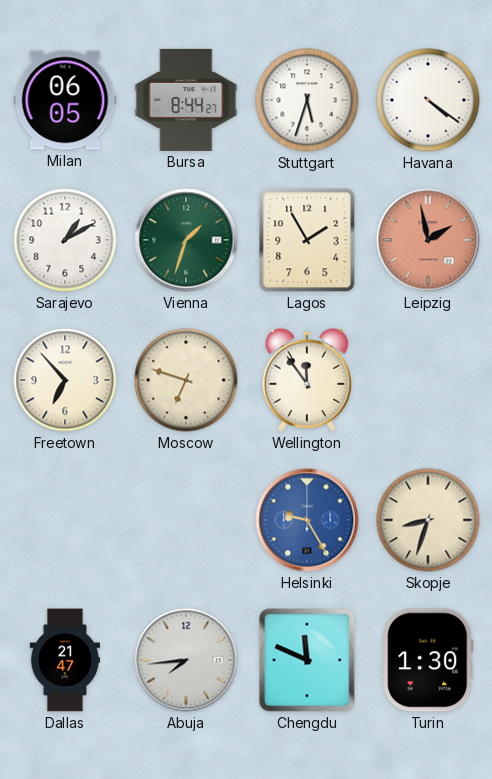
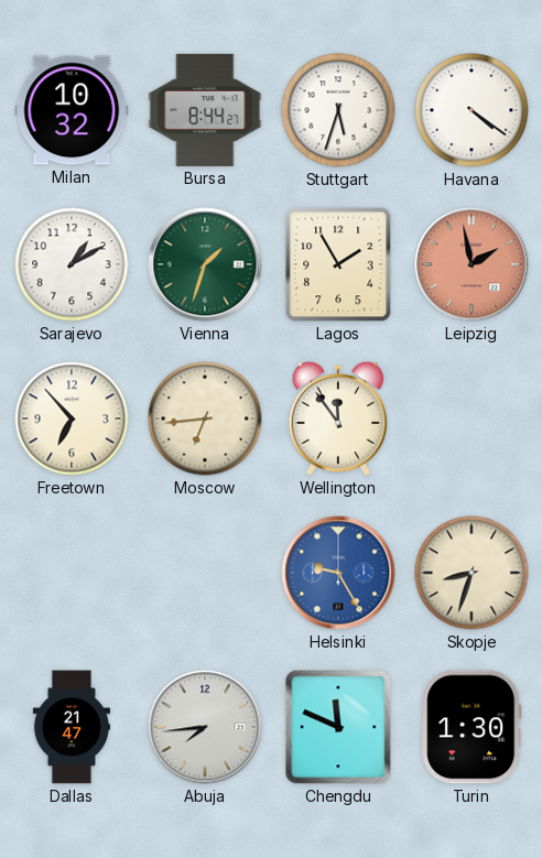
Milan: 06:05 -> 10:32 (72, 110)
Moscow: 6:48 -> 6:44 (205, 419)
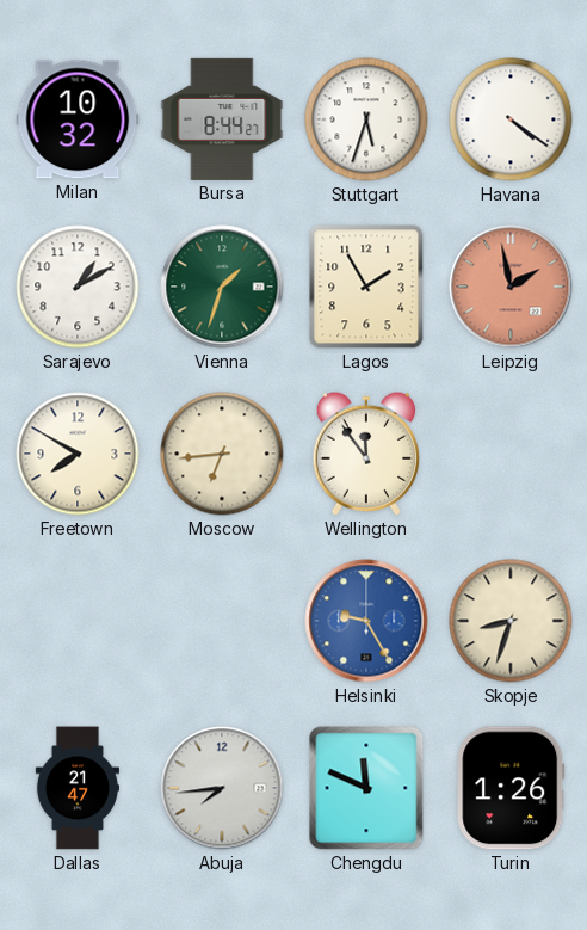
Freetown: 6:53 -> 7:50 (78, 454)
Turin: 1:30 -> 1:26 (511, 788)
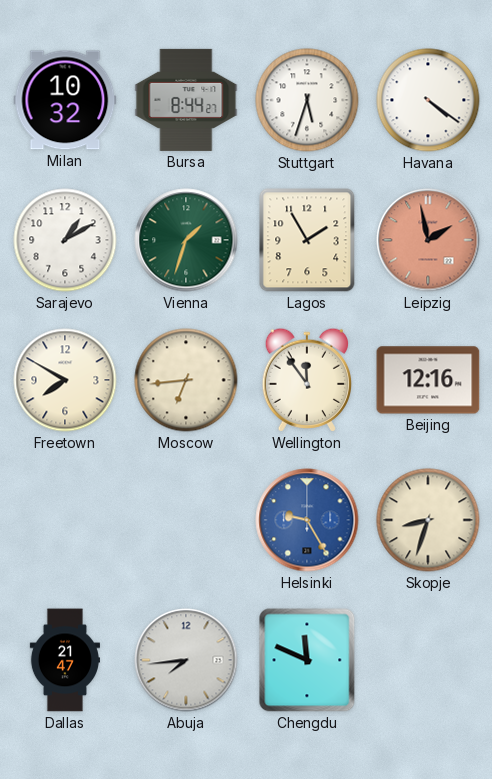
Beijing: none -> 12:16 (428, 380)
Turin: 1:26 -> none (511, 788)
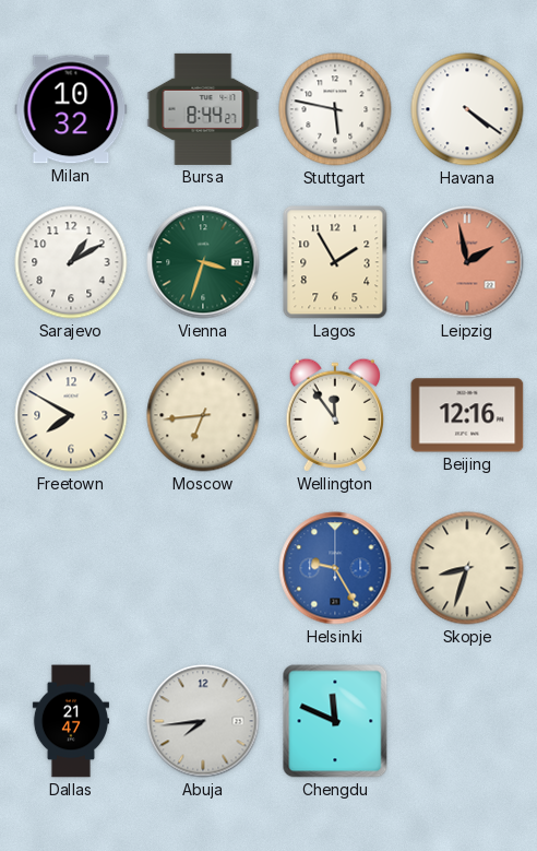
Stuttgart: 5:33 -> 5:47 (335, 109)
Vienna: 1:33 -> 3:33 (203, 262)
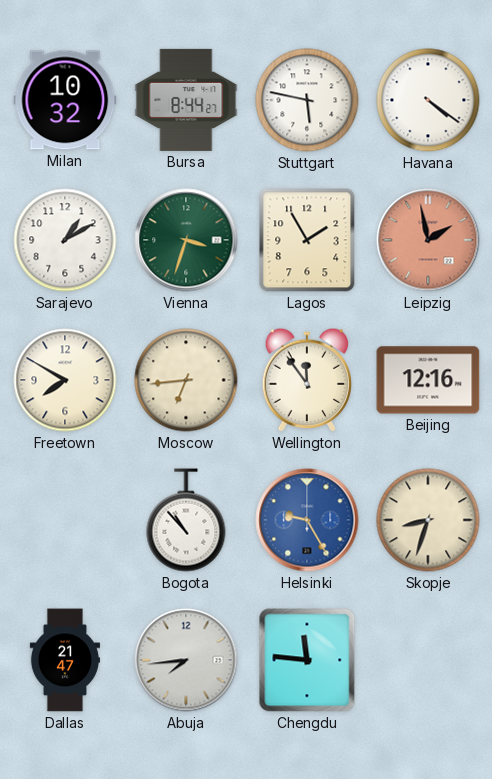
Bogota: none -> 10:53 (186, 520)
Chengdu: 11:49 -> 11:46 (307, 660)
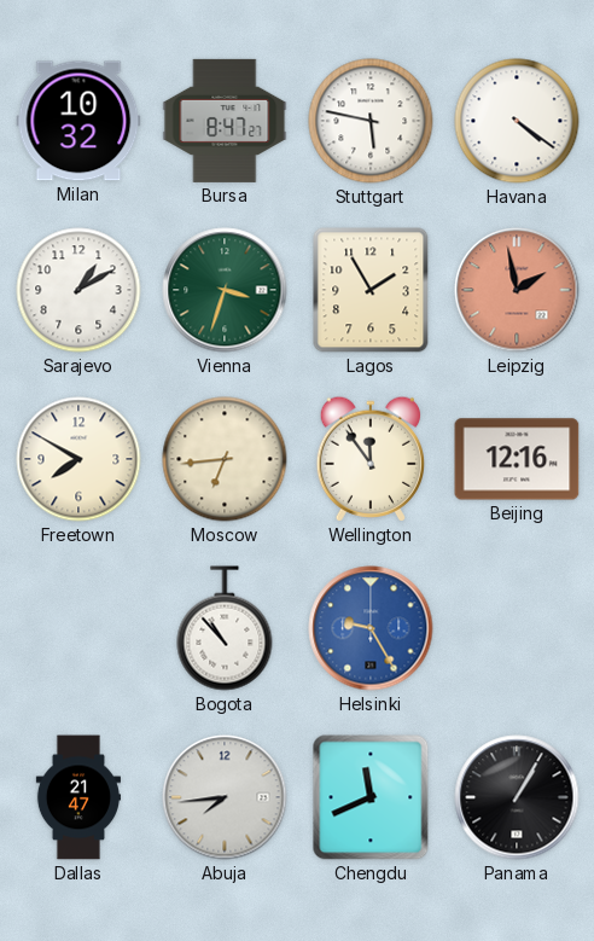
Bursa: 8:44 -> 8:47 (225, 121)
Skopje: 8:33 -> none (428, 520)
Chengdu: 11:46 -> 11:41 (371, 797)
Panama: none -> 1:05 (517, 797)
